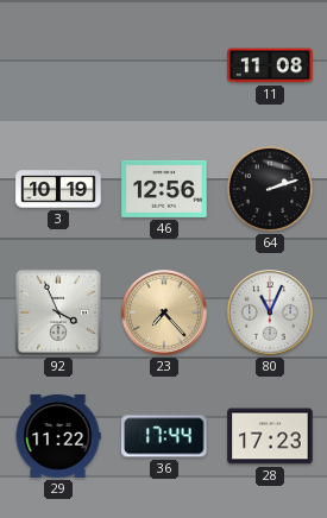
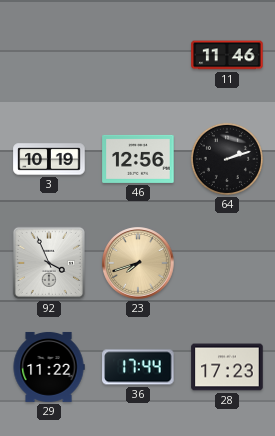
11: 11:08 -> 11:46 (227, 55)
23: 7:23 -> 7:42 (138, 263)
80: 11:04 -> none (270, 312)
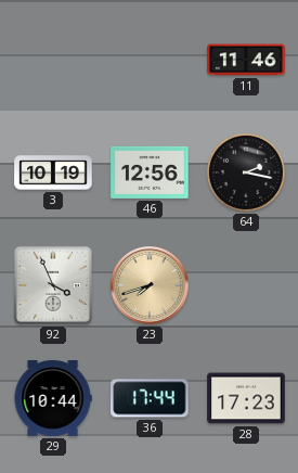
64: 2:12 -> 2:17 (246, 172)
29: 11:22 -> 10:44 (53, 398)
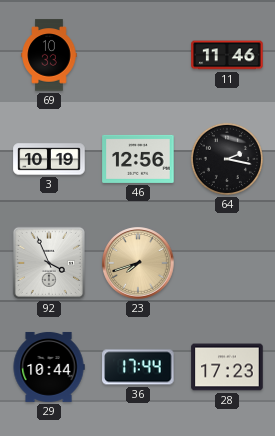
69: none -> 10:33 (49, 55)
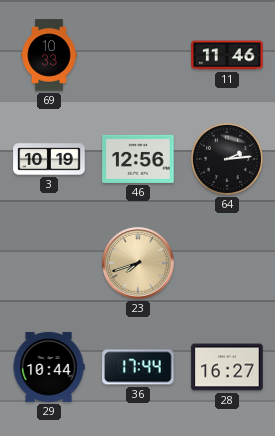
64: 2:17 -> 2:14 (227, 159)
92: 3:56 -> none (49, 263)
28: 17:23 -> 16:27 (227, 367)
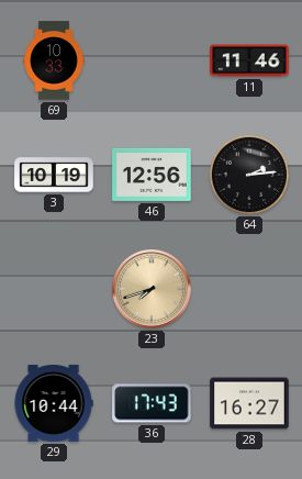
36: 17:44 -> 17:43 (152, 403)
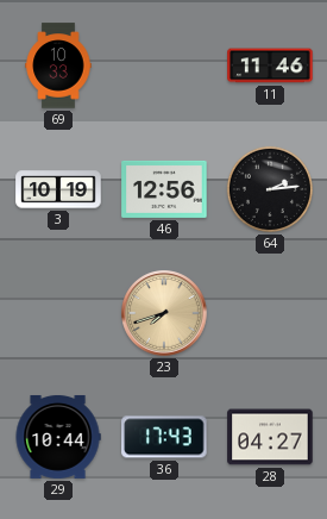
28: 16:27 -> 04:27 (270, 437)
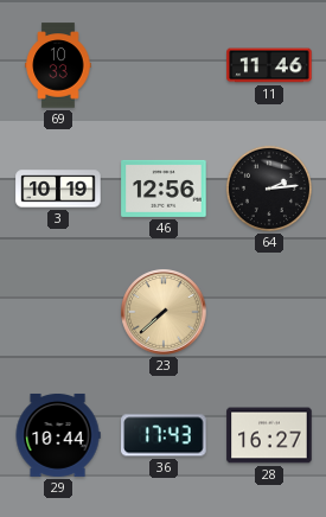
23: 7:42 -> 7:38 (164, 312)
28: 04:27 -> 16:27 (269, 435)
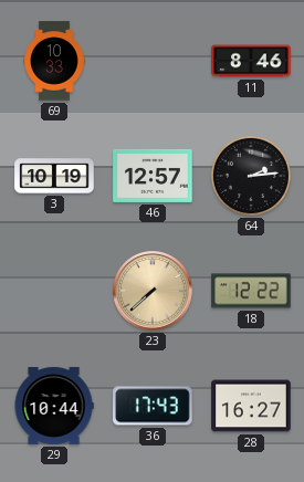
11: 11:46 -> 8:46 (251, 61)
46: 12:56 -> 12:57 (153, 176)
18: none -> 12:22 (251, 291)
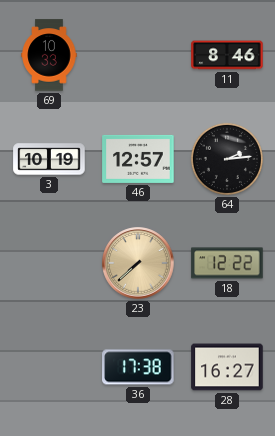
29: 10:44 -> none (54, 406)
36: 17:43 -> 17:38 (138, 367)
